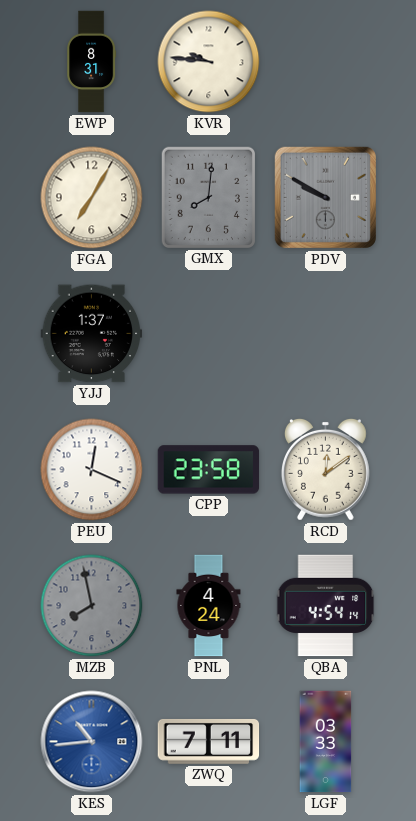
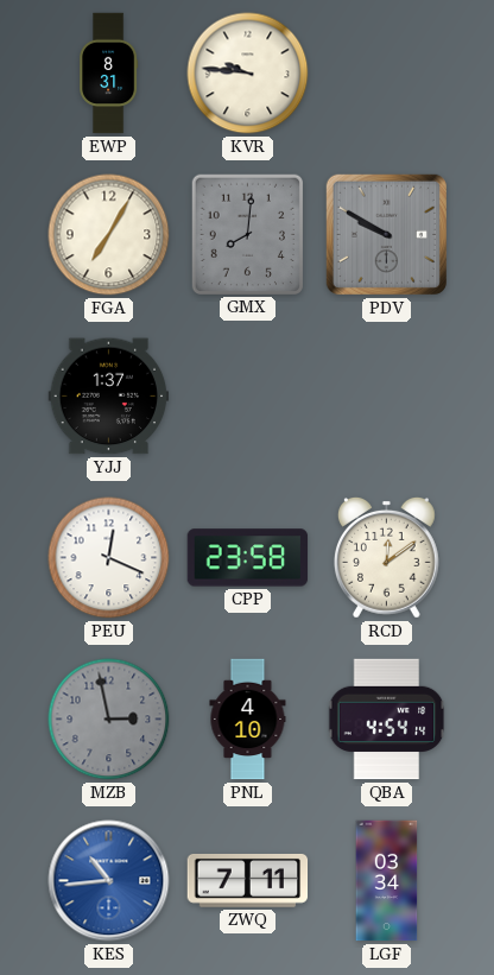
MZB: 7:58 -> 2:58 (109, 720)
PNL: 4:24 -> 4:10 (248, 720)
LGF: 03:33 -> 03:34 (387, 881)
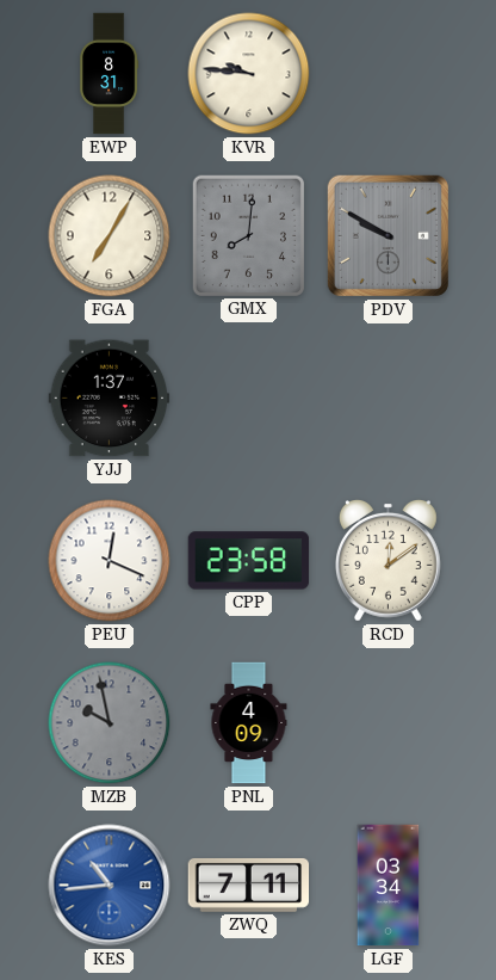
MZB: 2:58 -> 9:58 (110, 723)
PNL: 4:10 -> 4:09 (249, 723)
QBA: 4:54 -> none (387, 720)
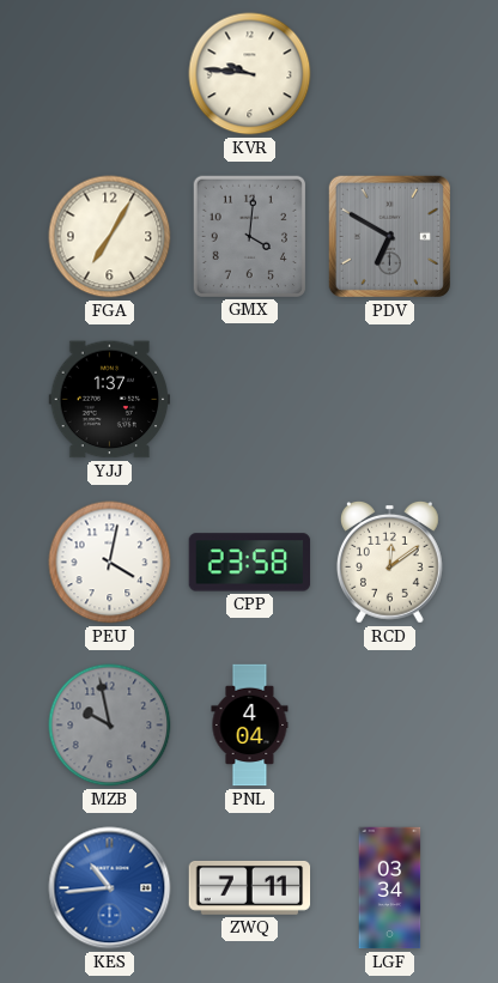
EWP: 8:31 -> none (110, 74)
GMX: 8:01 -> 4:01 (249, 236)
PDV: 9:50 -> 6:50 (389, 236)
PEU: 12:19 -> 4:02 (110, 563)
PNL: 4:09 -> 4:04 (250, 726)
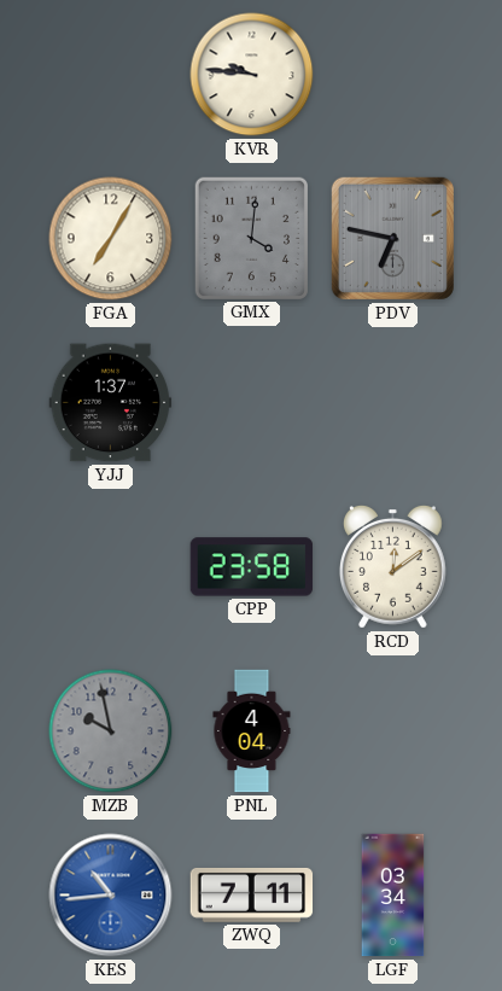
PDV: 6:50 -> 6:47 (392, 238)
PEU: 4:02 -> none (110, 563)
